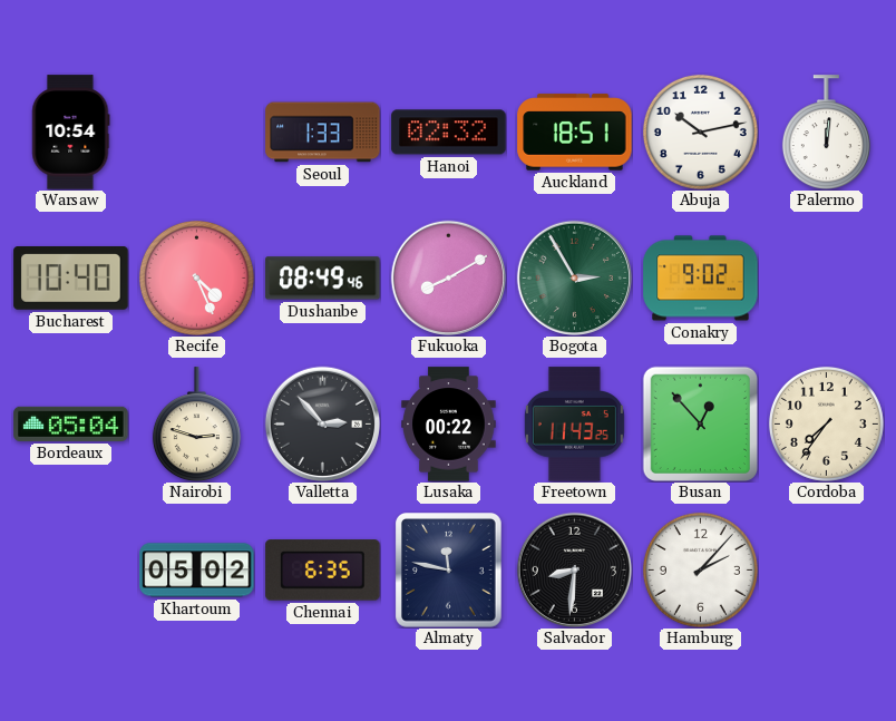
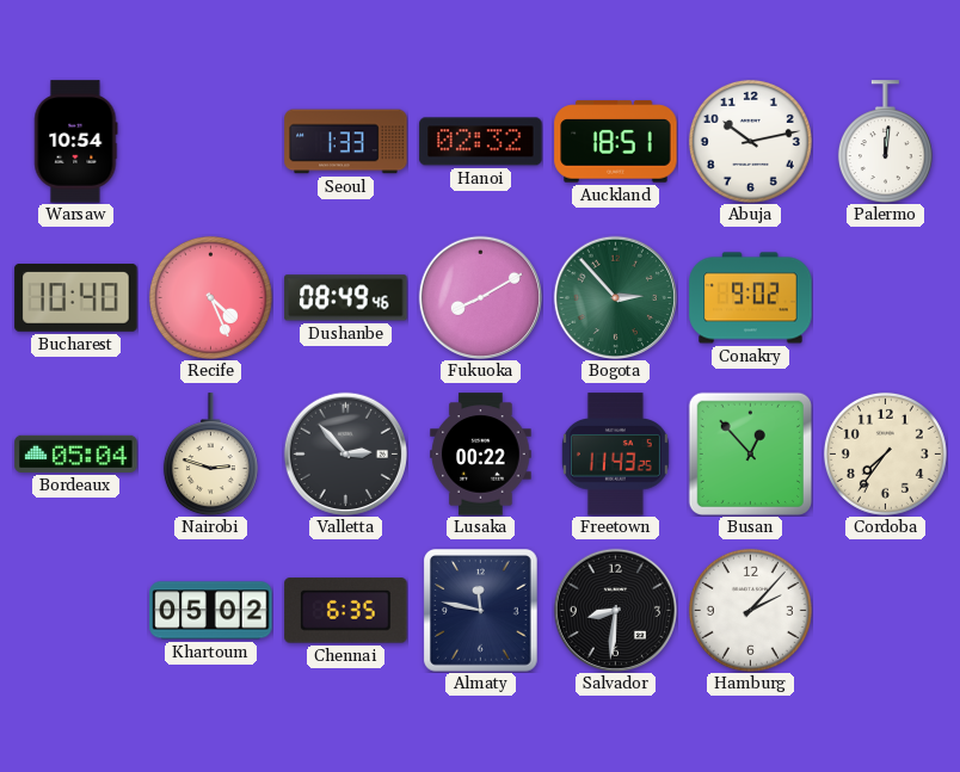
Bogota: 2:55 -> 2:53 (615, 297)
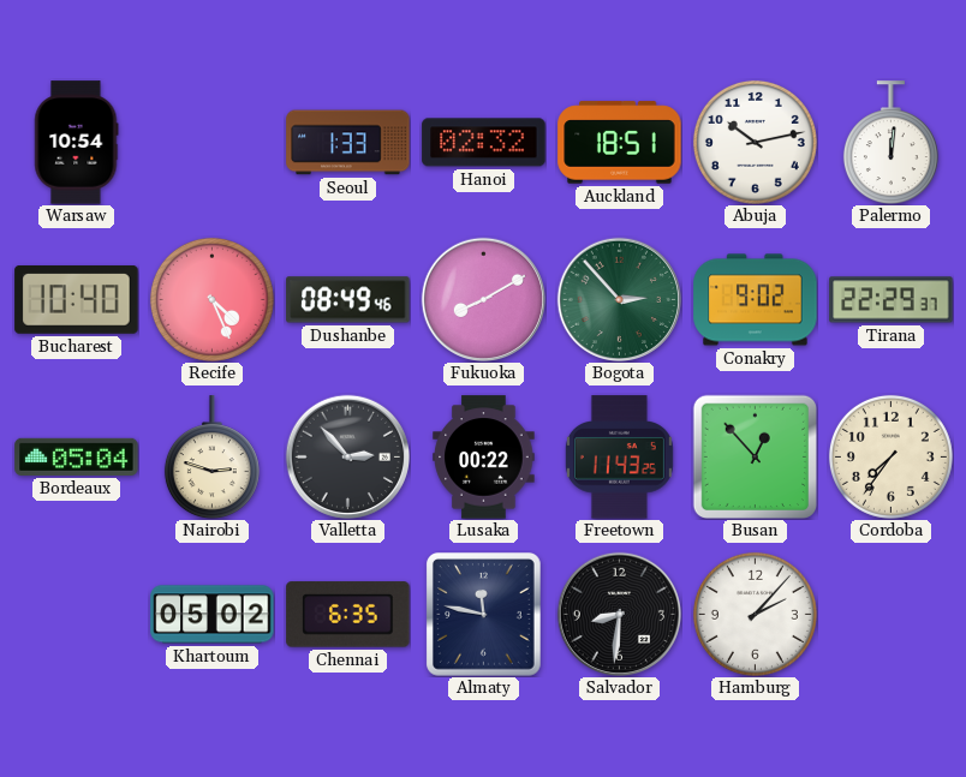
Tirana: none -> 22:29 (892, 300)
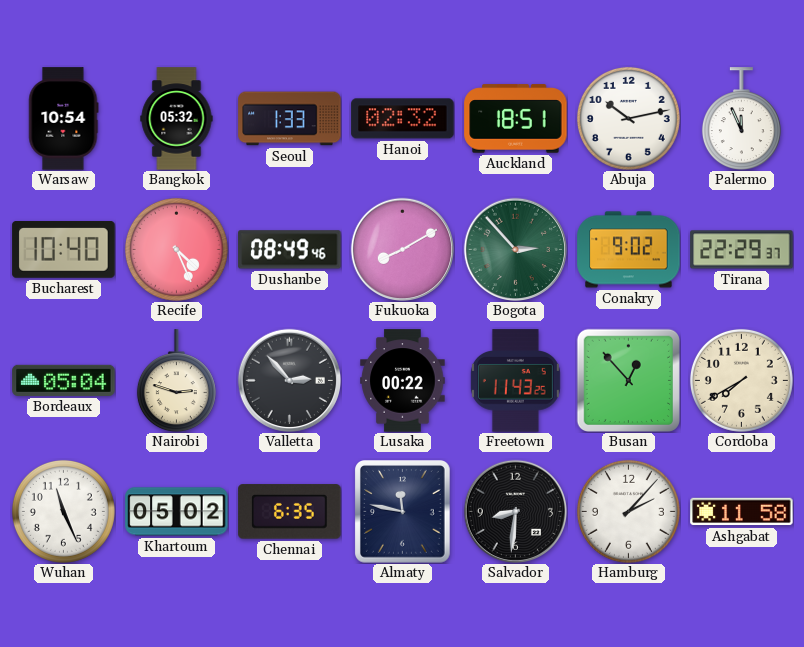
Bangkok: none -> 05:32 (177, 119)
Palermo: 12:01 -> 11:56 (741, 119)
Cordoba: 7:36 -> 7:40 (741, 380)
Wuhan: none -> 11:26 (63, 511)
Ashgabat: none -> 11:58 (742, 512)
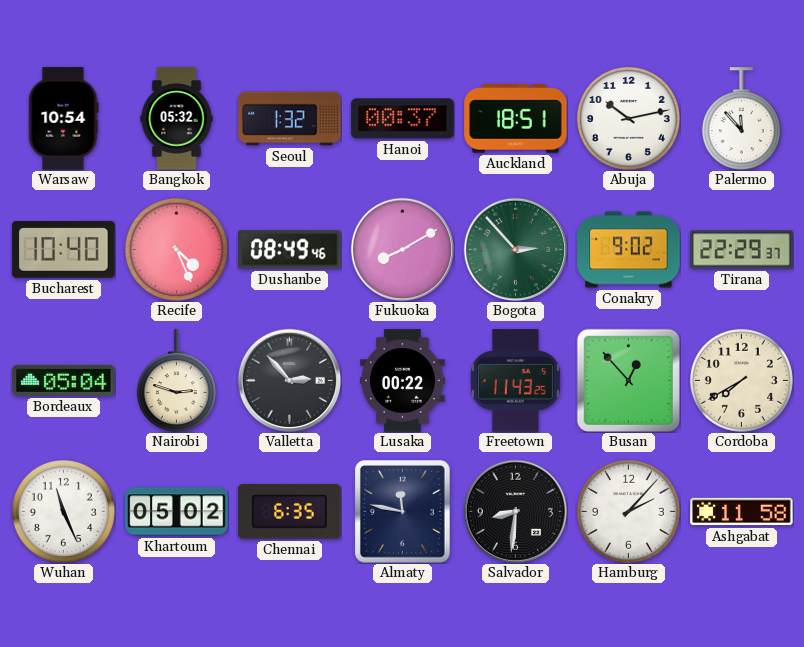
Seoul: 1:33 -> 1:32 (290, 119)
Hanoi: 02:32 -> 00:37 (403, 119)
Palermo: 11:56 -> 11:53 (741, 119)
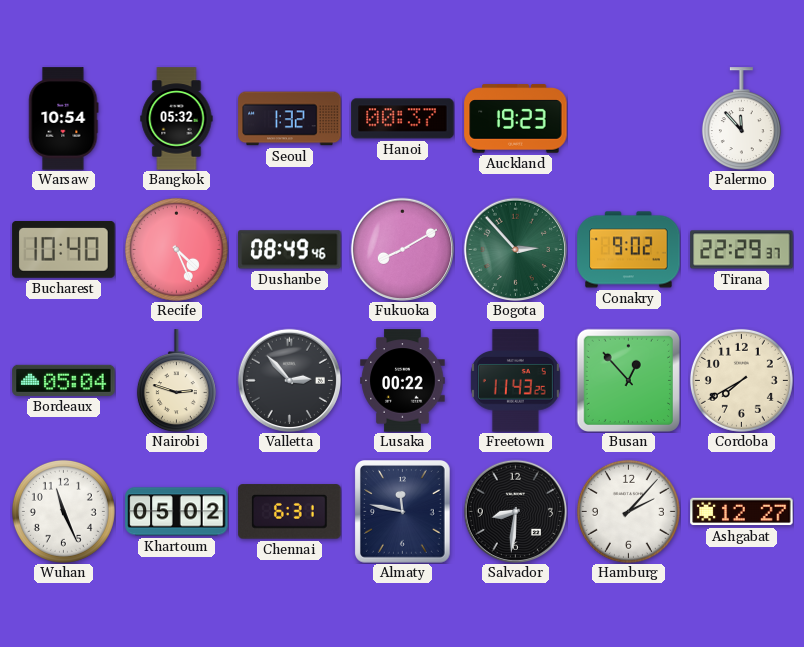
Auckland: 18:51 -> 19:23 (516, 119)
Abuja: 10:13 -> none (628, 118)
Chennai: 6:35 -> 6:31 (290, 512)
Ashgabat: 11:58 -> 12:27 (742, 512)
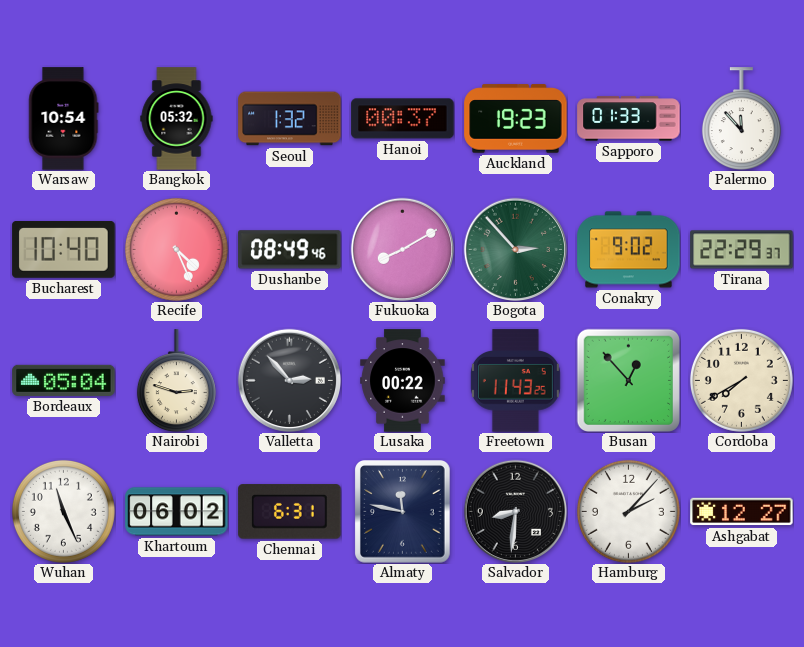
Sapporo: none -> 01:33 (629, 119)
Khartoum: 05:02 -> 06:02 (177, 512)
